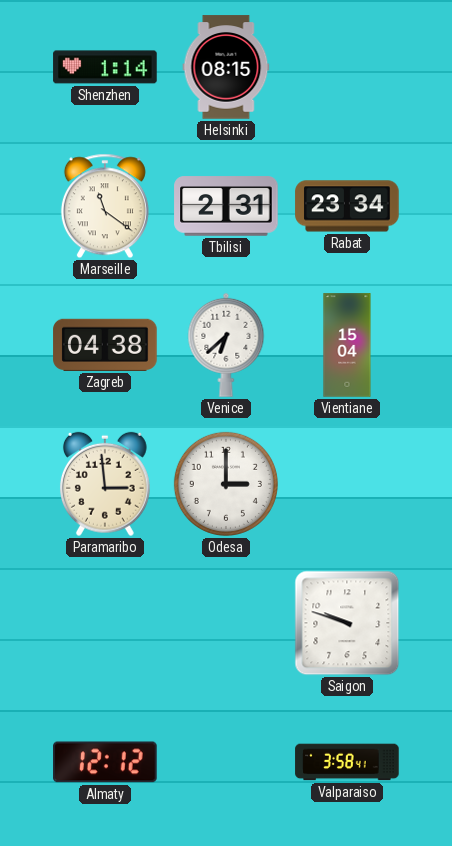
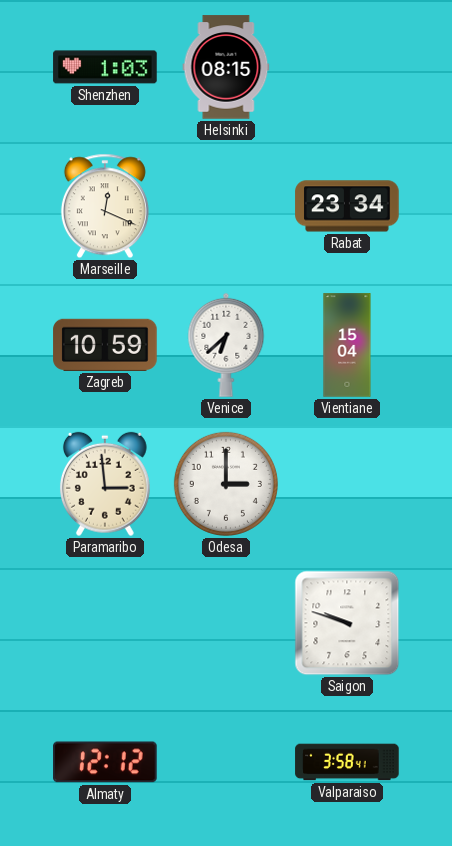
Shenzhen: 1:14 -> 1:03 (105, 67)
Marseille: 11:21 -> 12:19 (105, 206)
Tbilisi: 2:31 -> none (226, 206)
Zagreb: 04:38 -> 10:59 (105, 345)
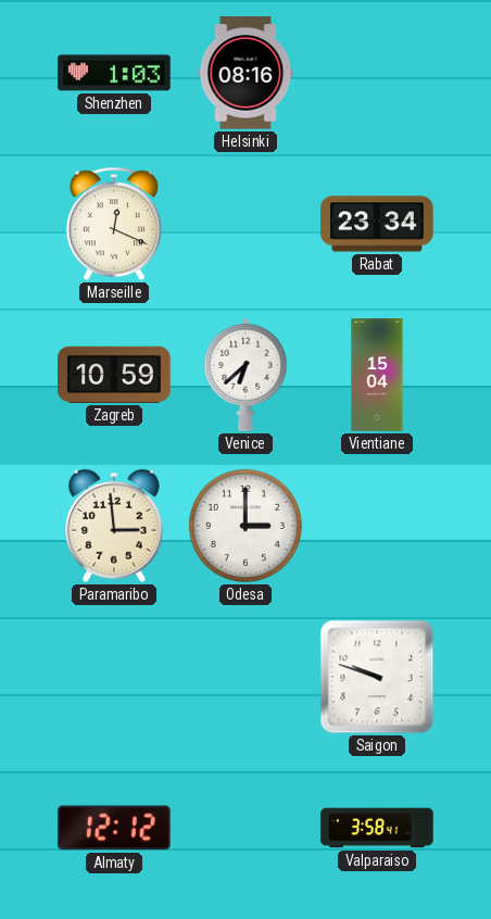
Helsinki: 08:15 -> 08:16 (246, 73)
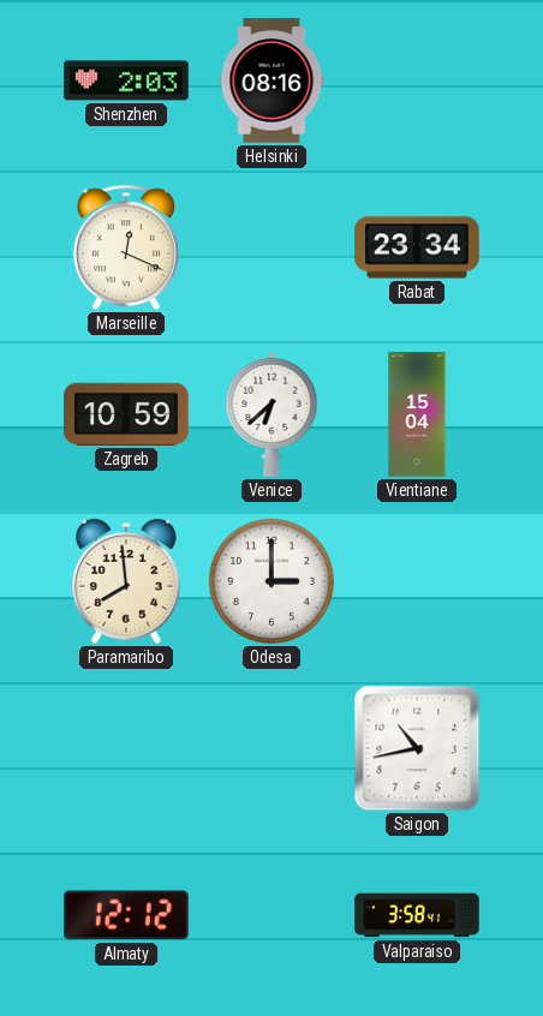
Shenzhen: 1:03 -> 2:03 (126, 80)
Paramaribo: 2:59 -> 7:59 (126, 581)
Saigon: 9:48 -> 10:43 (417, 748)
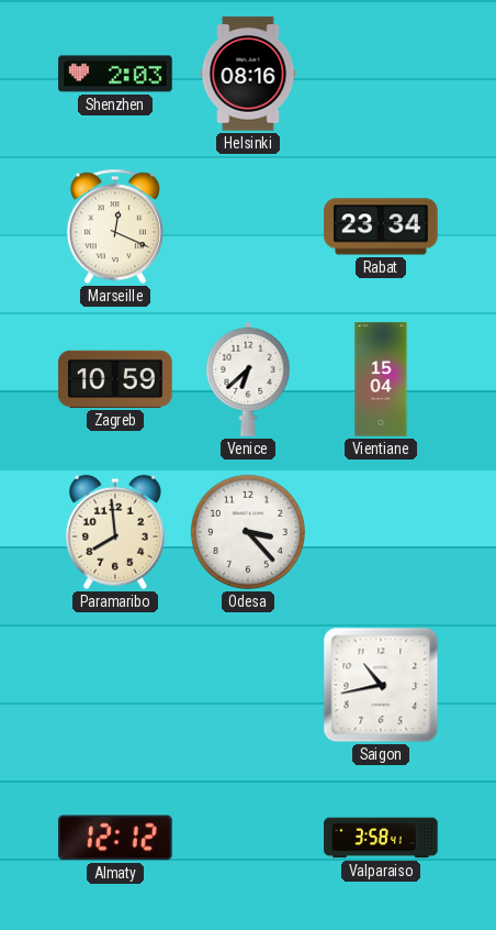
Odesa: 3:00 -> 3:23 (248, 532)
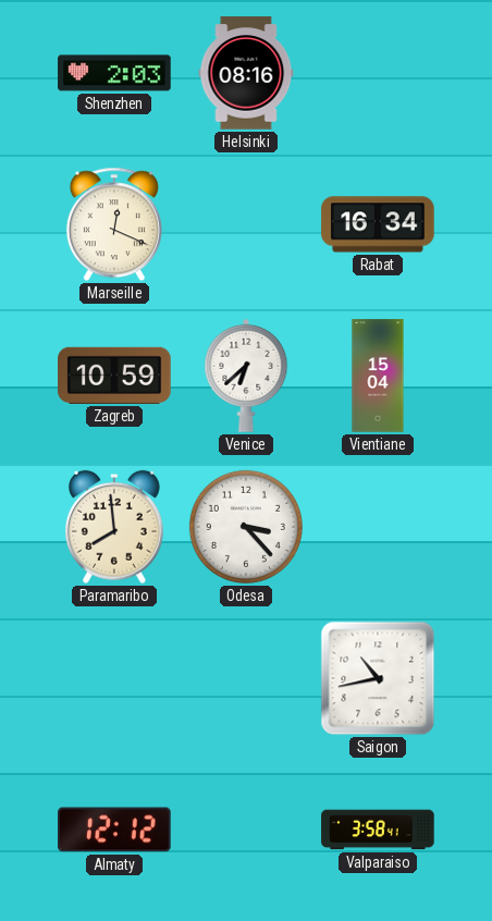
Rabat: 23:34 -> 16:34 (378, 224)
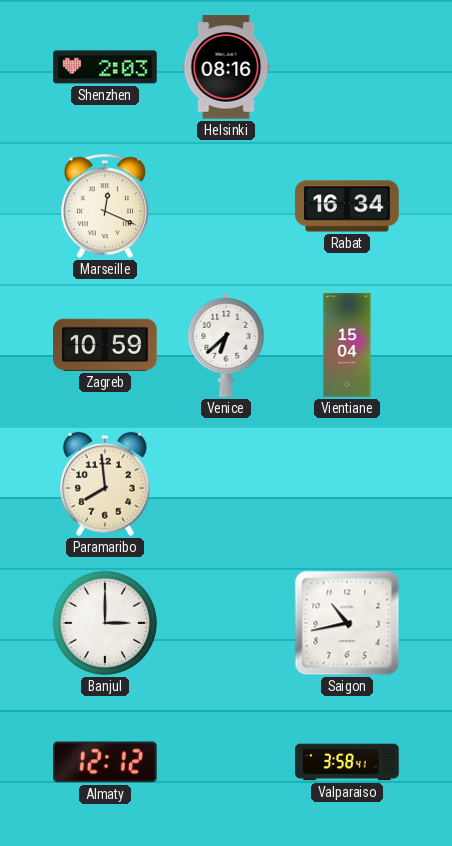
Odesa: 3:23 -> none (246, 527)
Banjul: none -> 3:00 (105, 623)
